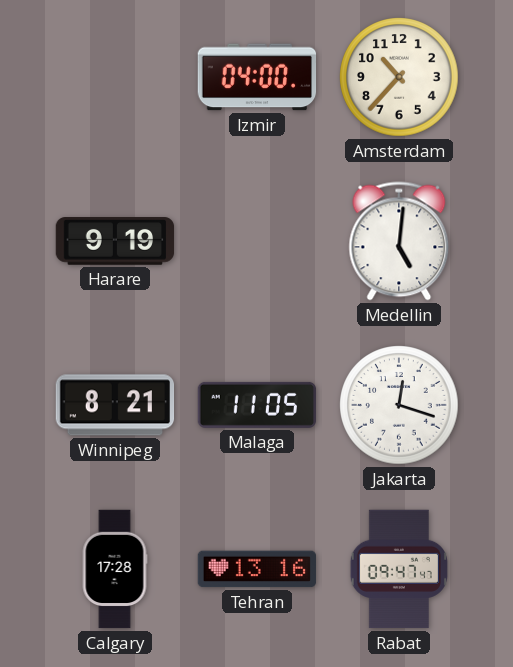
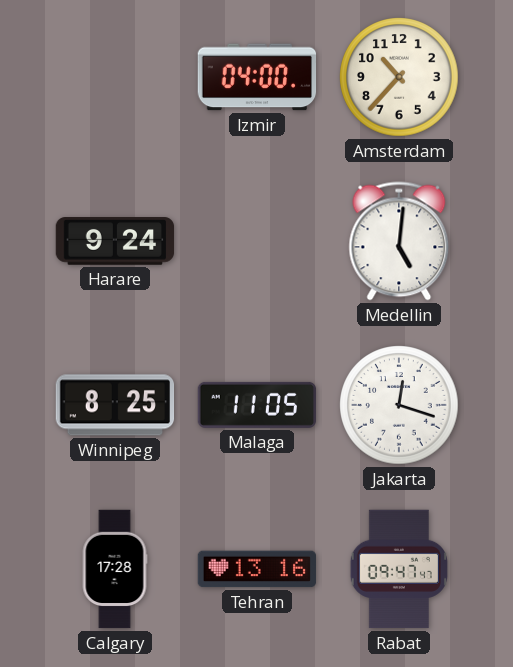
Harare: 9:19 -> 9:24 (115, 241)
Winnipeg: 8:21 -> 8:25 (115, 405)
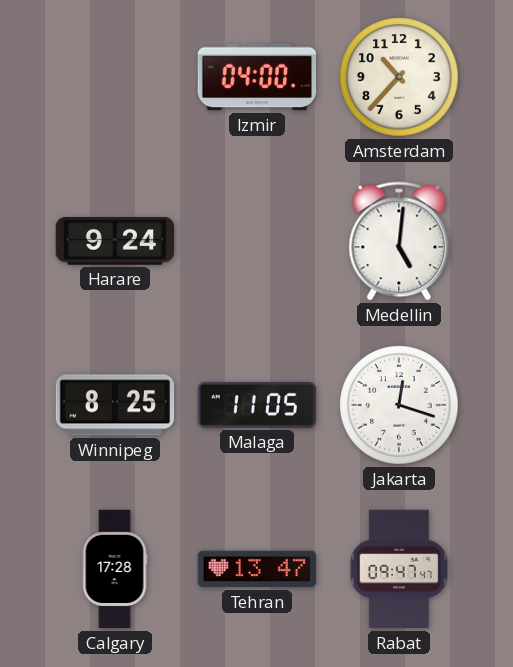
Tehran: 13:16 -> 13:47 (257, 569)
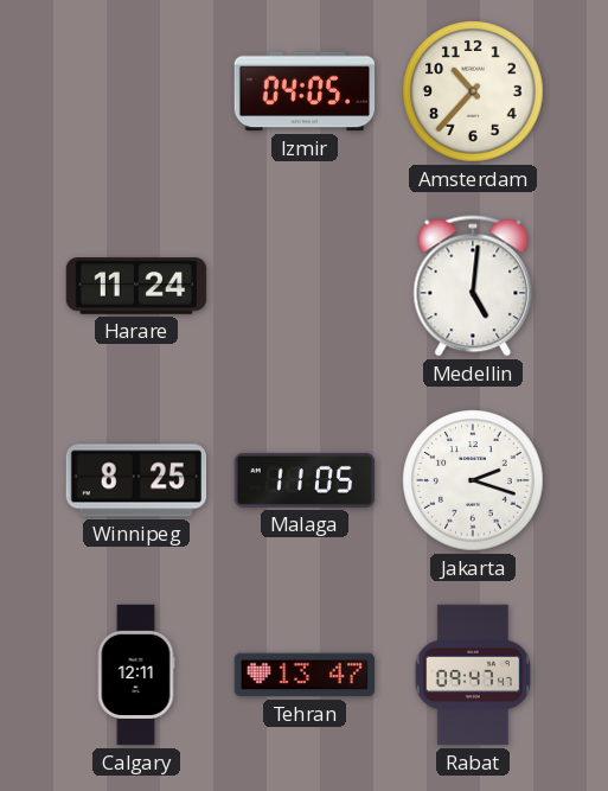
Izmir: 04:00 -> 04:05 (305, 91)
Harare: 9:24 -> 11:24 (136, 286)
Jakarta: 12:18 -> 2:18 (473, 480)
Calgary: 17:28 -> 12:11 (136, 675)
